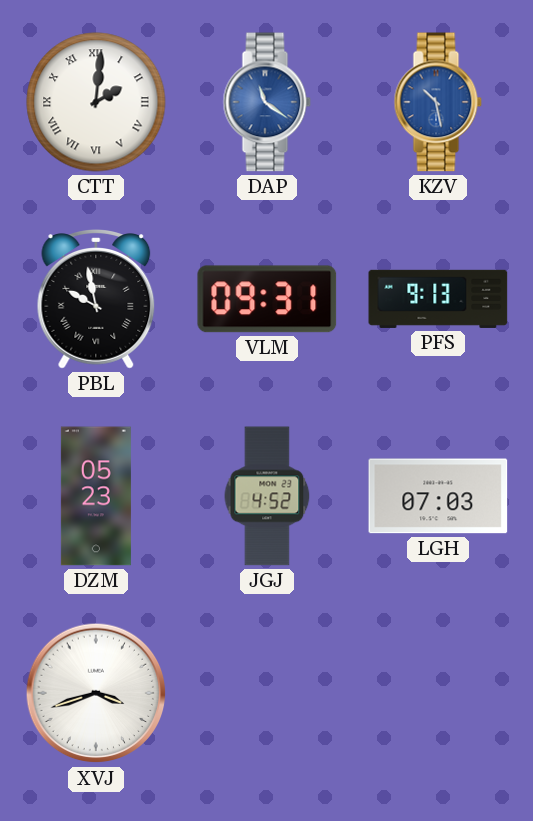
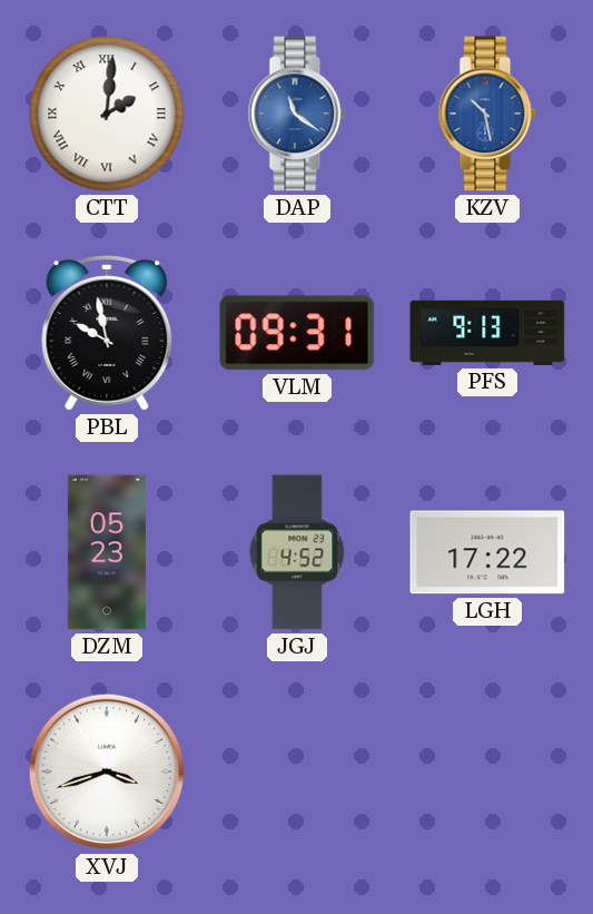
LGH: 07:03 -> 17:22 (487, 552)
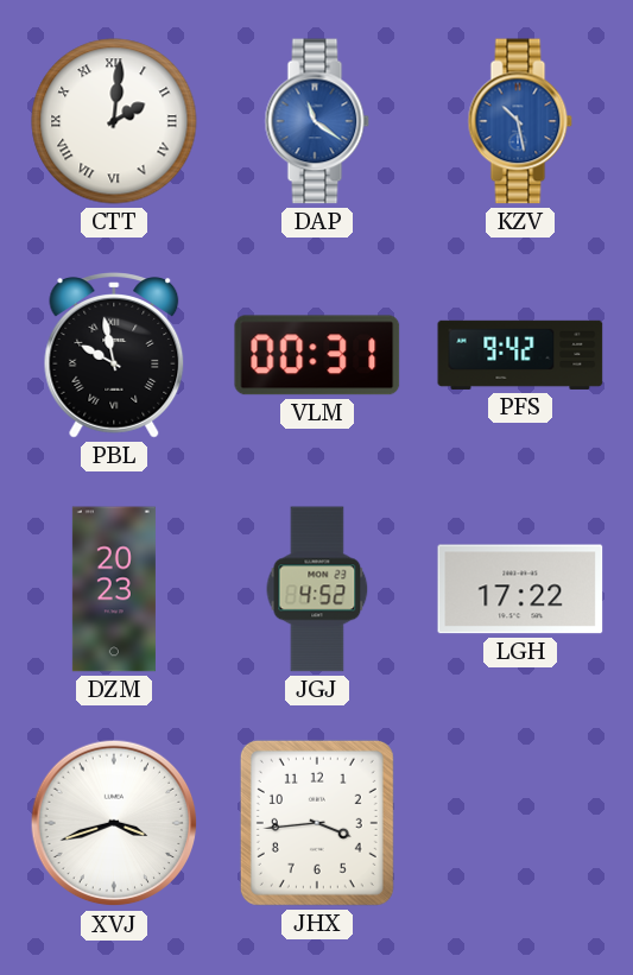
VLM: 09:31 -> 00:31 (317, 355)
PFS: 9:13 -> 9:42 (520, 355)
DZM: 05:23 -> 20:23 (114, 589)
JHX: none -> 3:44 (317, 823)
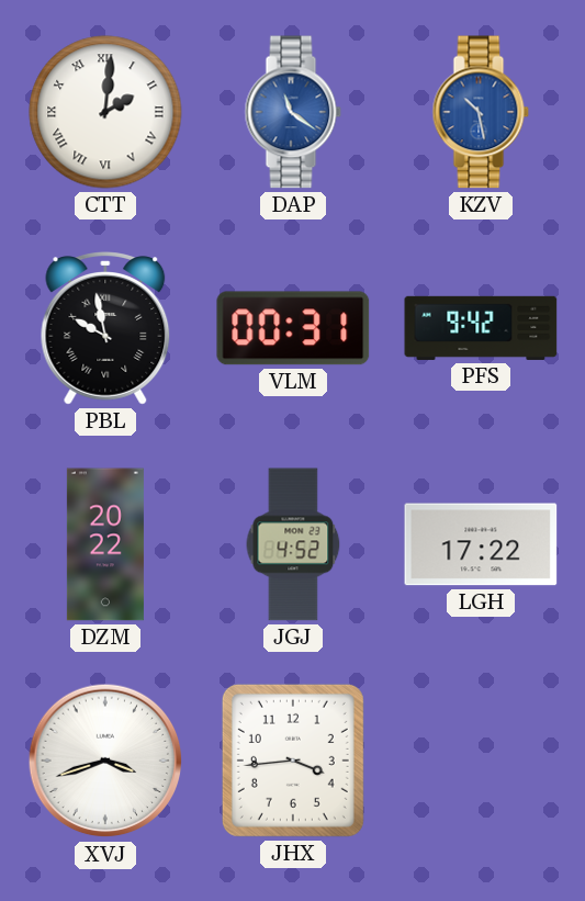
DZM: 20:23 -> 20:22 (105, 544)
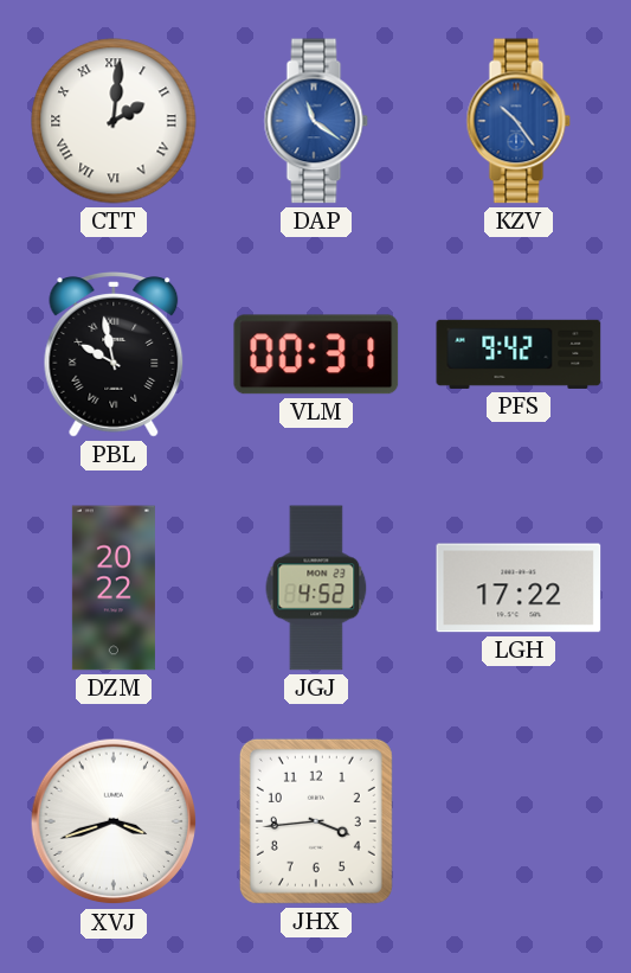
KZV: 10:28 -> 10:24 (519, 121)
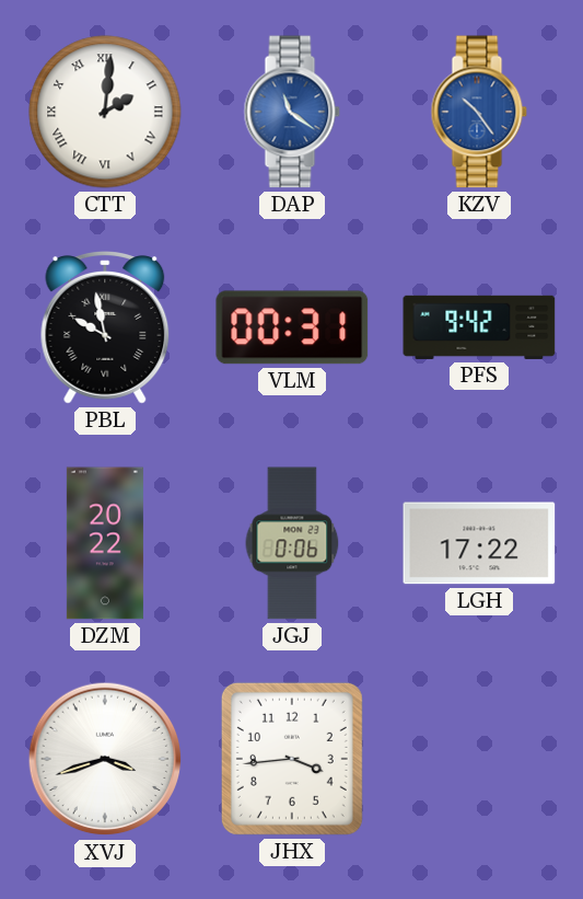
JGJ: 4:52 -> 0:06 (292, 543)
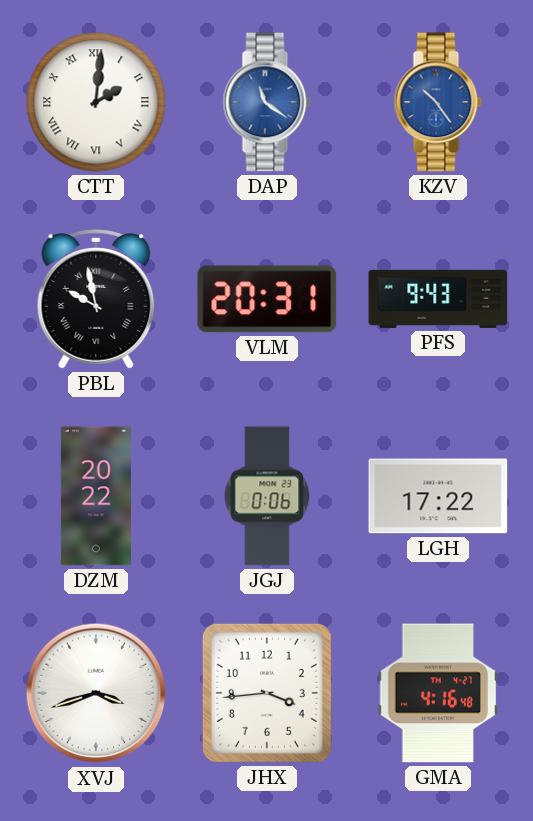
VLM: 00:31 -> 20:31 (267, 299)
PFS: 9:42 -> 9:43 (438, 299)
GMA: none -> 4:16 (438, 693)
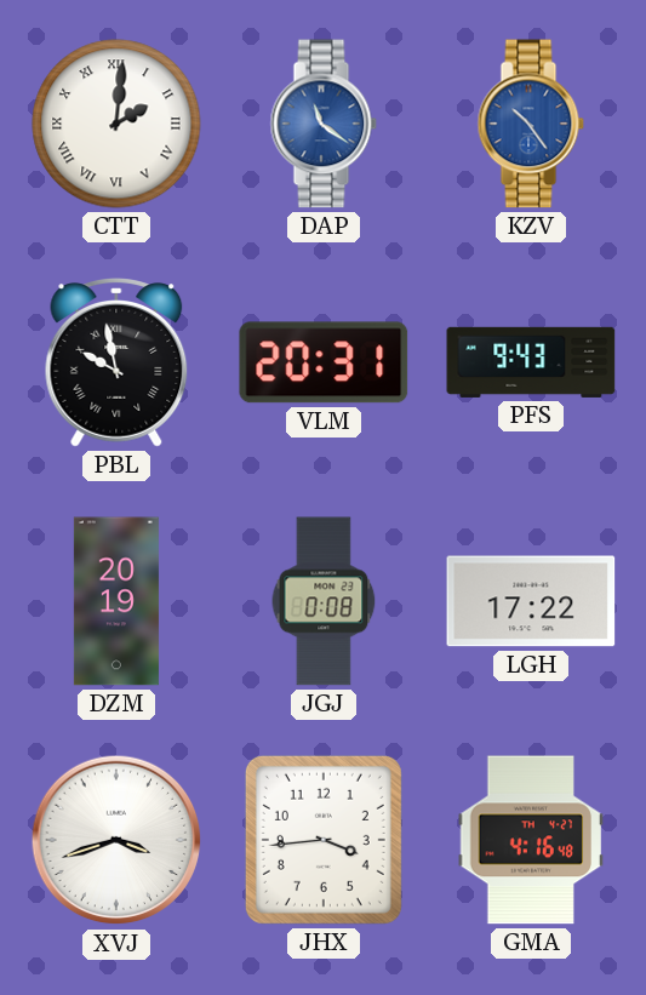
DZM: 20:22 -> 20:19 (116, 601)
JGJ: 0:06 -> 0:08 (324, 601)
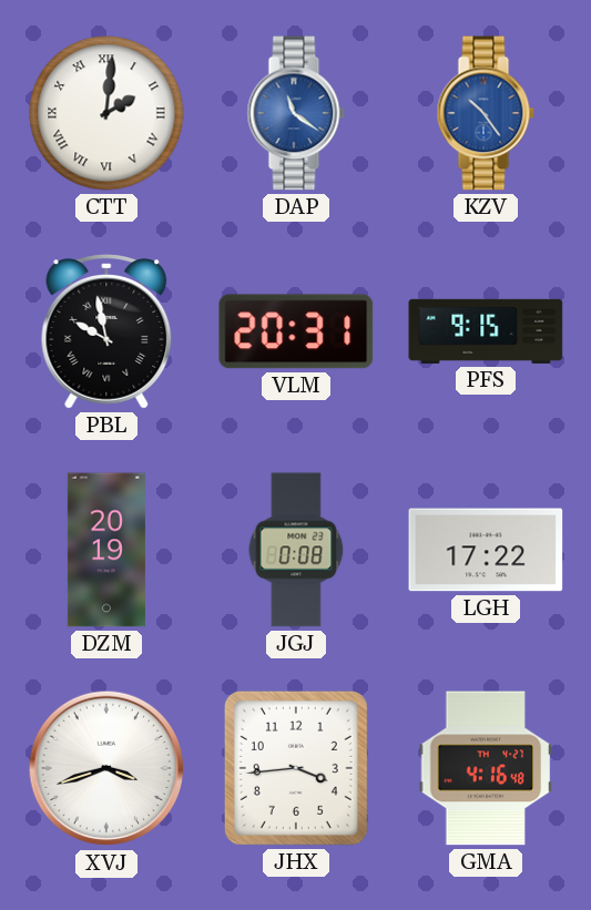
PFS: 9:43 -> 9:15 (486, 331)
